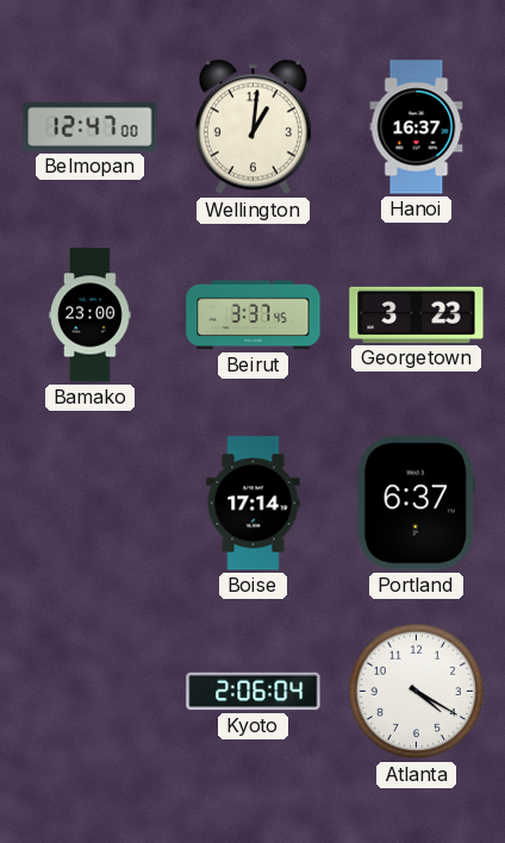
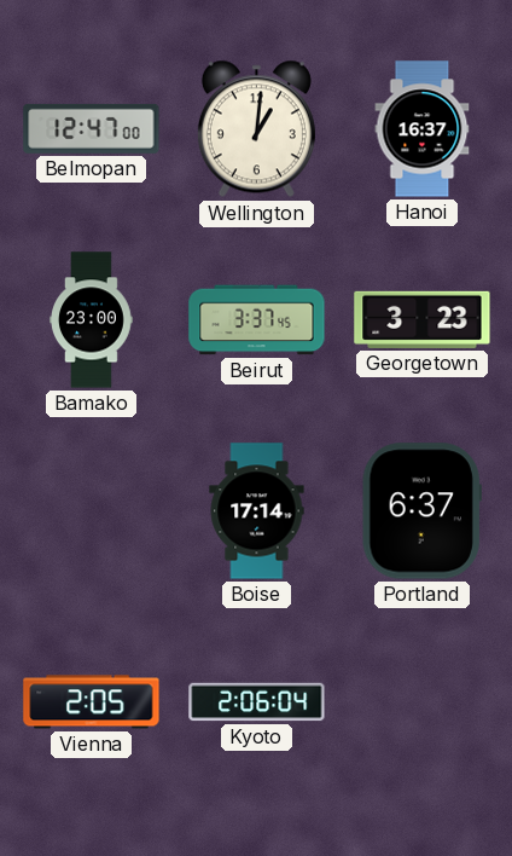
Vienna: none -> 2:05 (92, 702)
Atlanta: 4:20 -> none (417, 692)
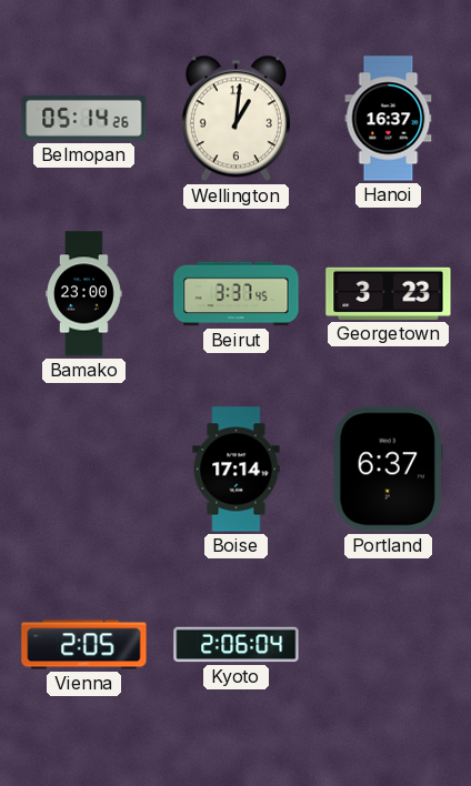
Belmopan: 12:47 -> 05:14 (84, 118)
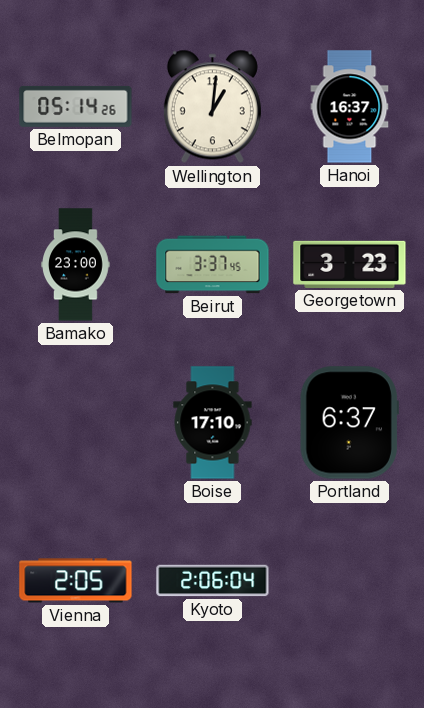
Boise: 17:14 -> 17:10 (213, 423)
